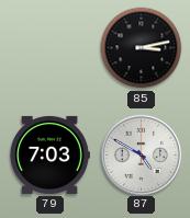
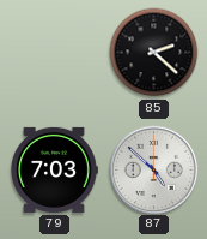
85: 3:13 -> 2:22 (154, 53)
87: 4:50 -> 4:52 (153, 169)
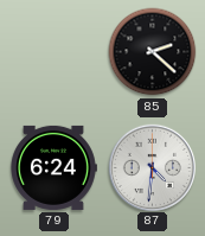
79: 7:03 -> 6:24 (53, 167)
87: 4:52 -> 4:31 (152, 167)
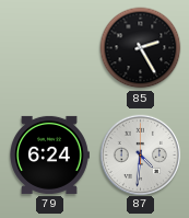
85: 2:22 -> 2:25 (141, 48)
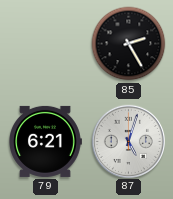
79: 6:24 -> 6:21 (45, 141)
87: 4:31 -> 5:03 (128, 141)
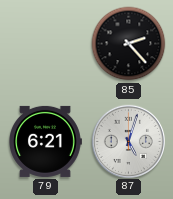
85: 2:25 -> 2:23 (129, 44)
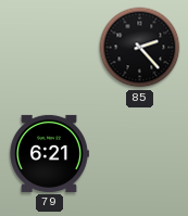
87: 5:03 -> none (128, 141)
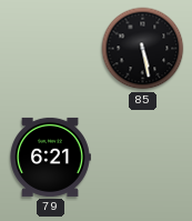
85: 2:23 -> 5:28 (143, 49)
